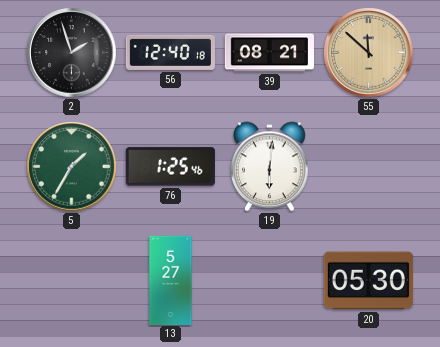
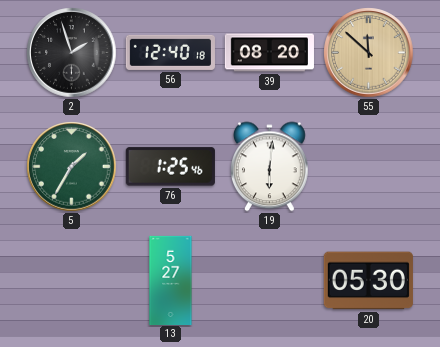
39: 08:21 -> 08:20 (269, 53)
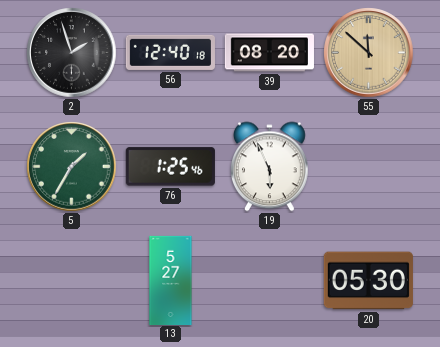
19: 6:01 -> 5:56 (270, 167)
